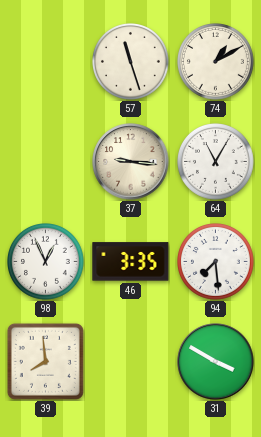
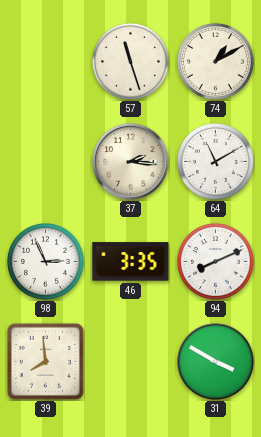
37: 9:16 -> 2:16 (131, 162)
64: 11:05 -> 11:10 (216, 162)
98: 12:56 -> 2:56 (46, 262)
94: 7:29 -> 8:11 (216, 262)
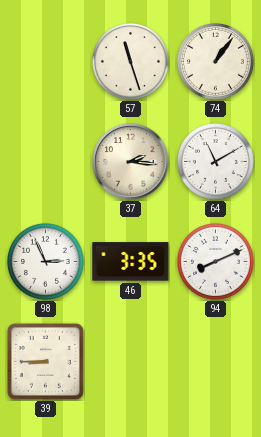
74: 1:10 -> 1:06 (216, 62)
39: 7:59 -> 8:45 (45, 361)
31: 3:50 -> none (216, 362)
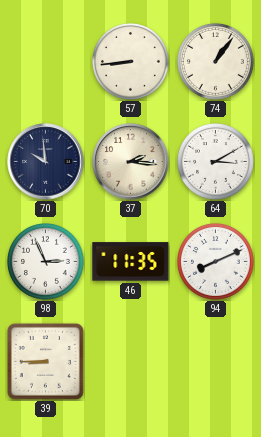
57: 11:27 -> 8:44 (131, 62)
70: none -> 9:59 (46, 162)
64: 11:10 -> 3:10 (216, 162)
46: 3:35 -> 11:35 (131, 262)
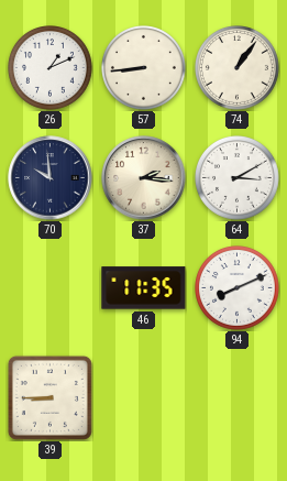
26: none -> 1:11 (51, 68)
98: 2:56 -> none (46, 262)
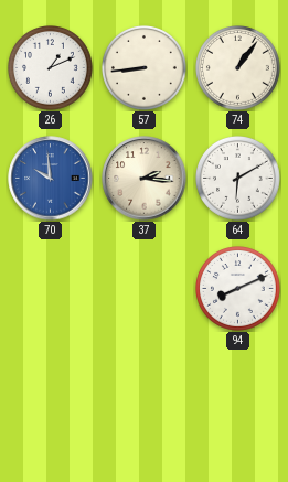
70 dial: navy -> blue (51, 179)
64: 3:10 -> 6:10 (238, 179)
46: 11:35 -> none (144, 288)
39: 8:45 -> none (49, 397)
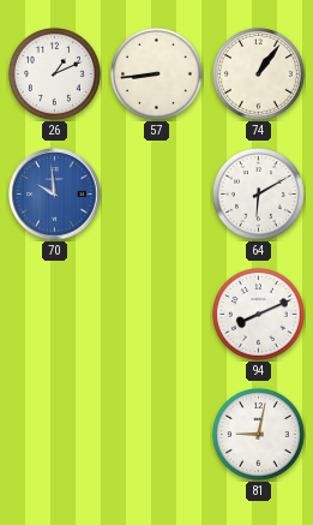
37: 2:16 -> none (145, 179)
81: none -> 9:02 (259, 435)
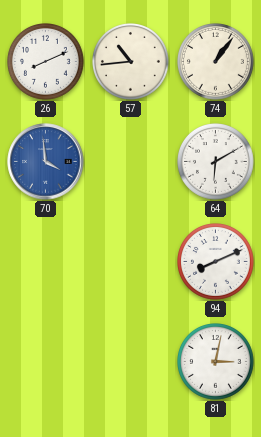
26: 1:11 -> 8:11 (46, 62)
57: 8:44 -> 10:44 (131, 62)
70: 9:59 -> 3:59 (46, 162)
81: 9:02 -> 3:02 (216, 362)
